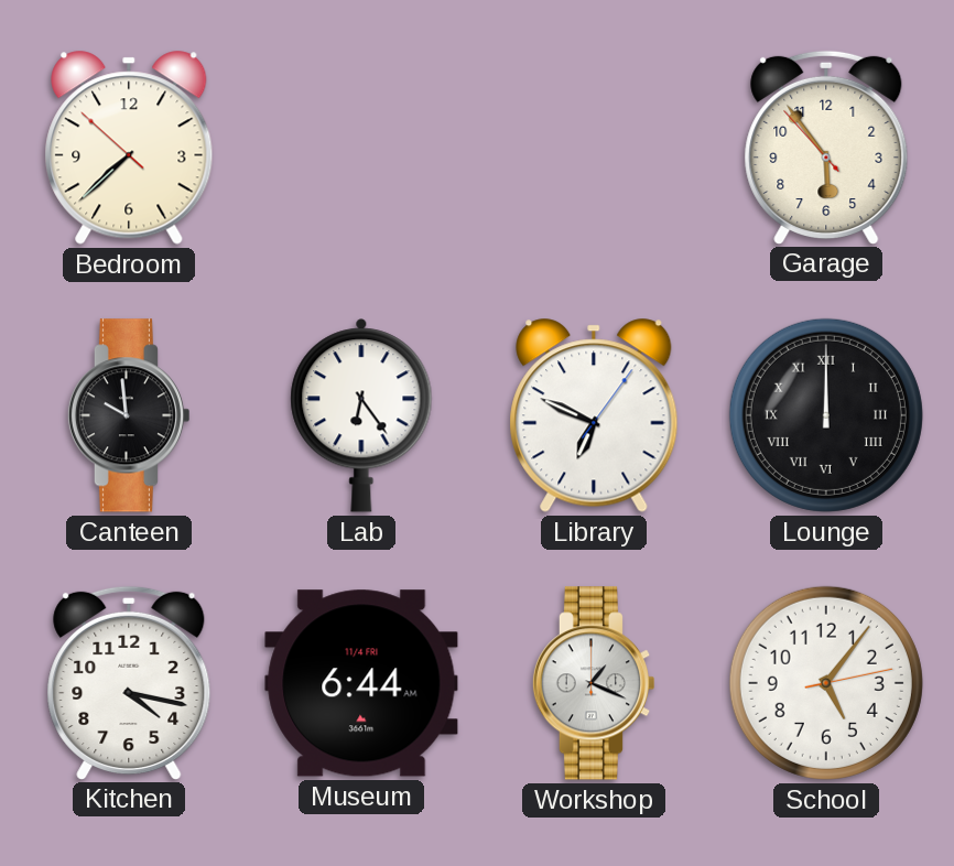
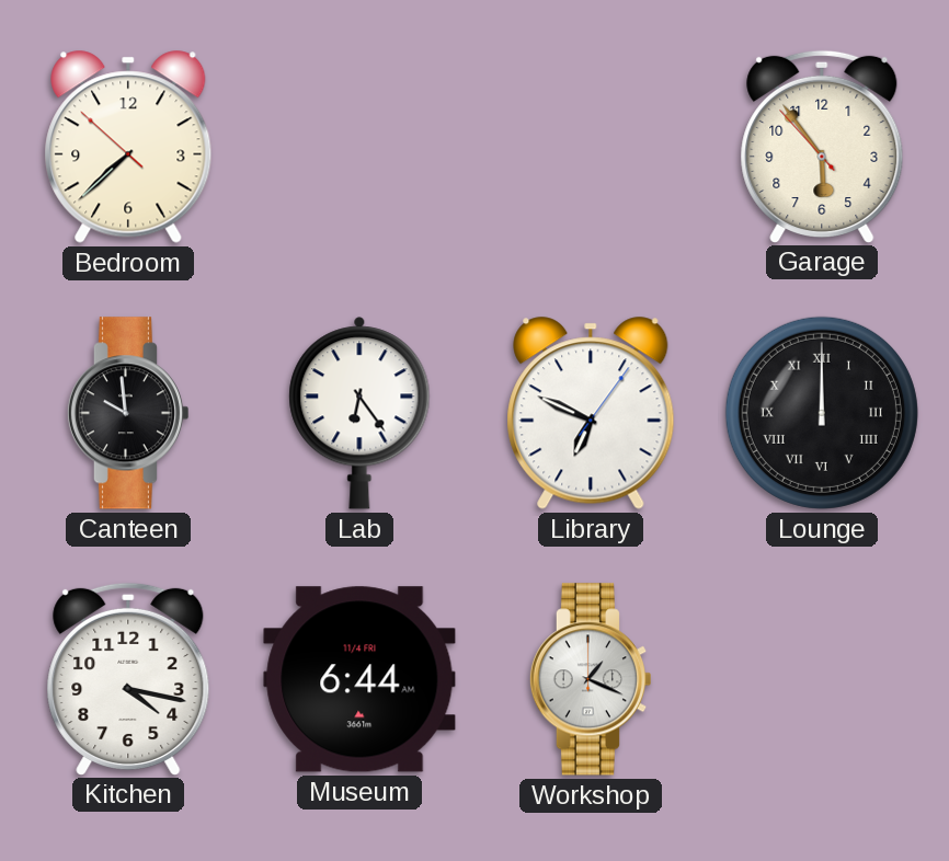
School: 5:06 -> none (826, 683)
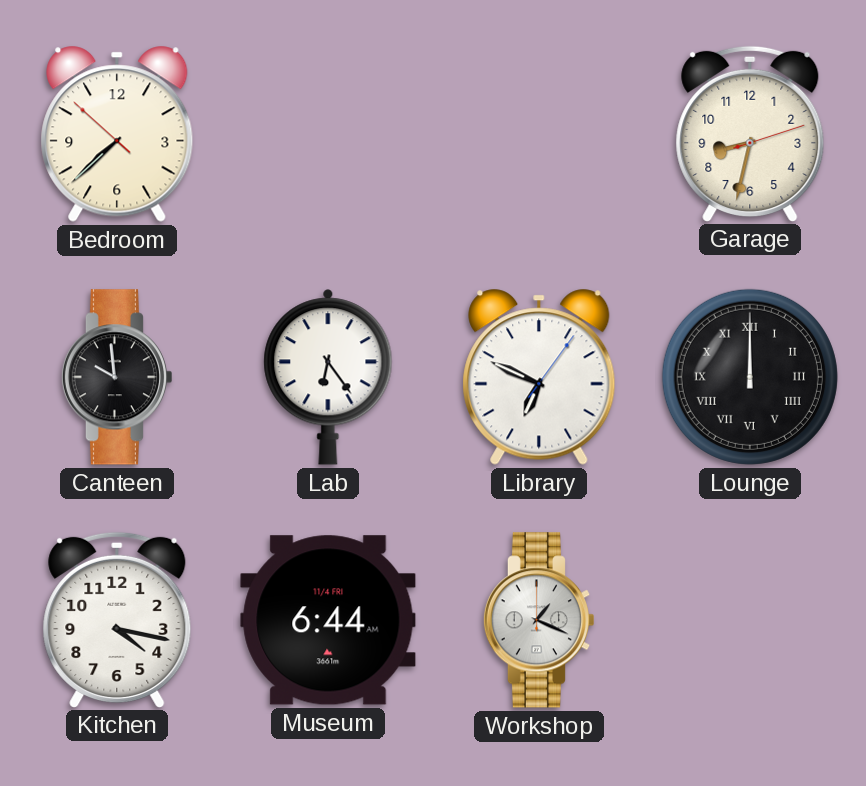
Garage: 5:53 -> 8:32 (750, 133)
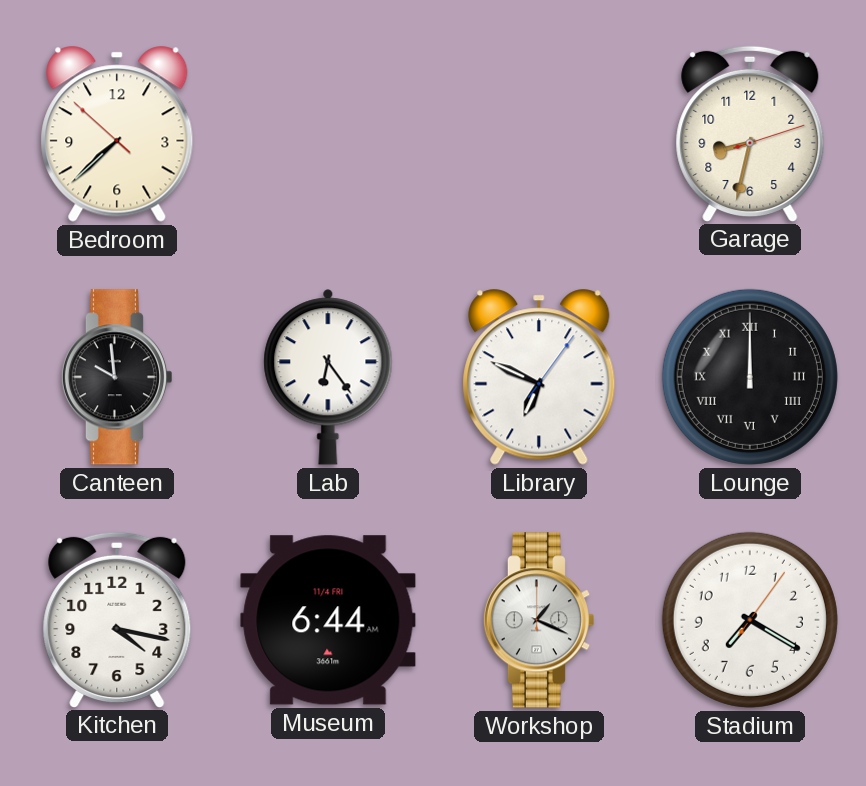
Stadium: none -> 7:20 (750, 620)
